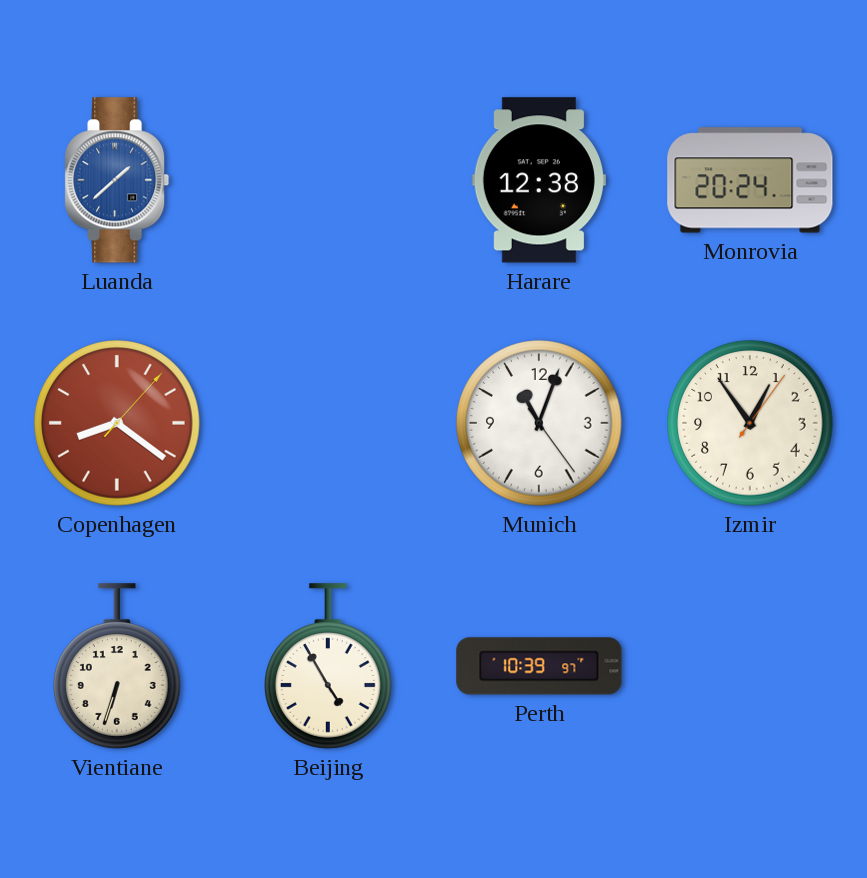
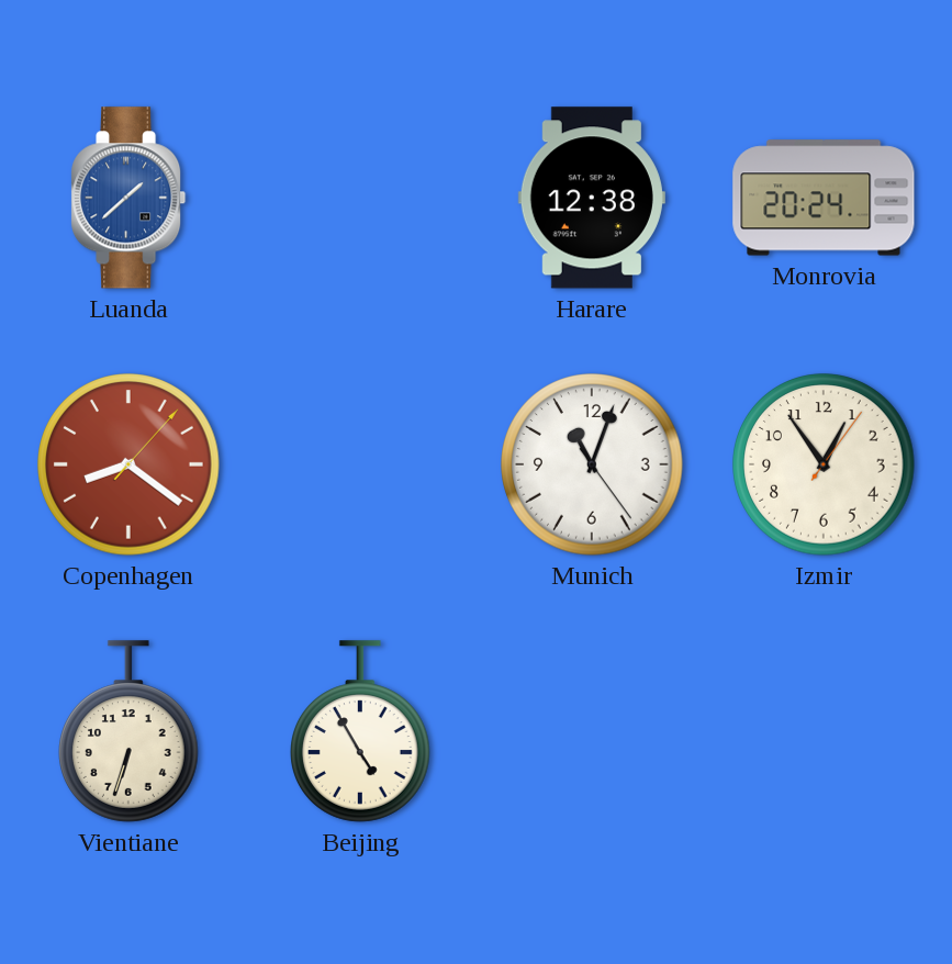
Perth: 10:39 -> none (539, 666)
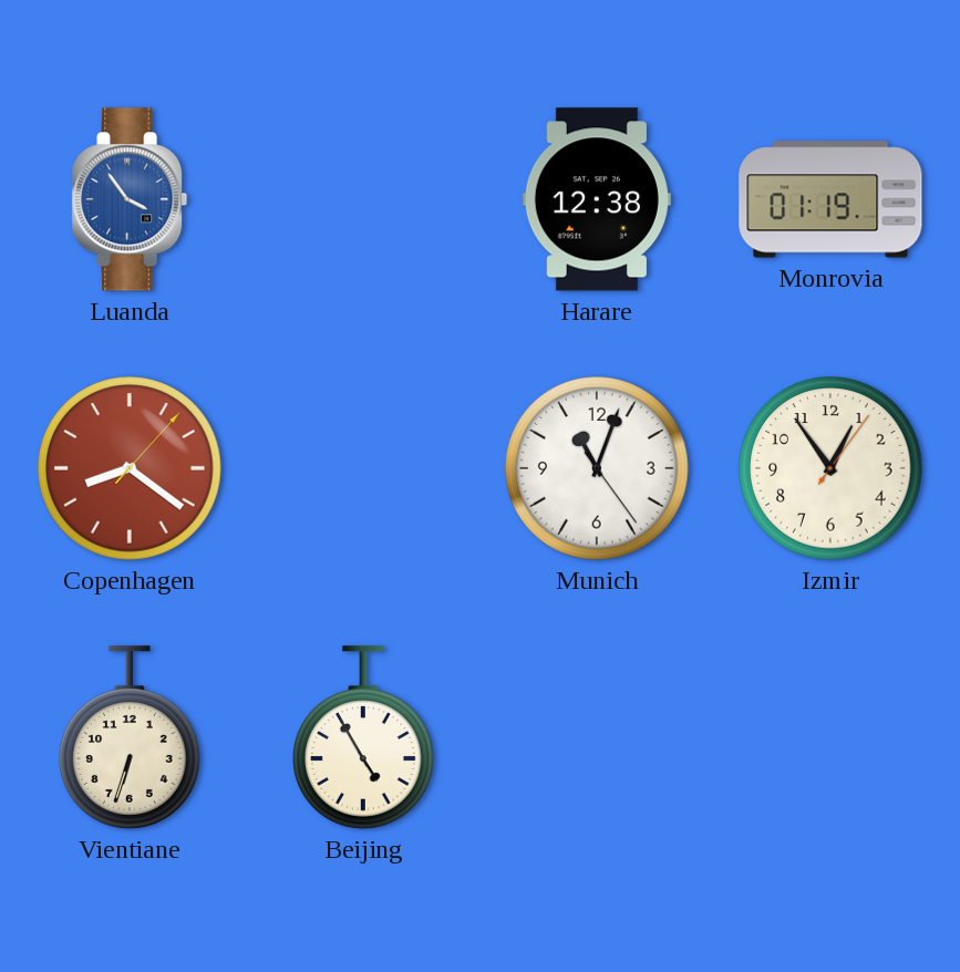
Luanda: 1:38 -> 3:54 (131, 199)
Monrovia: 20:24 -> 01:19 (830, 199)
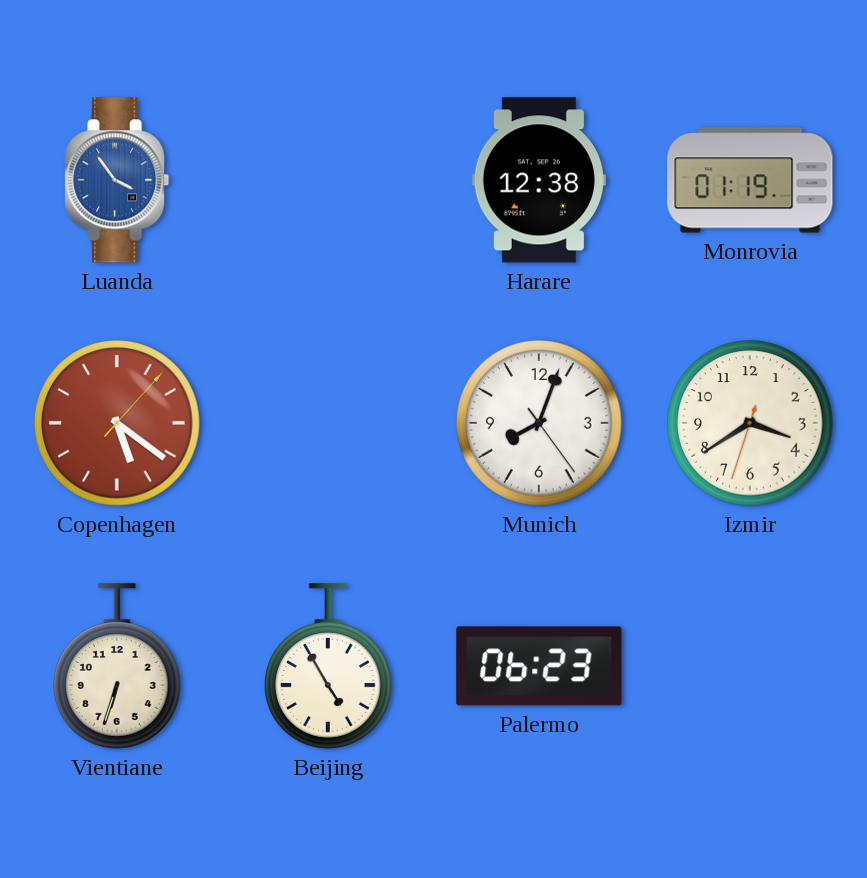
Copenhagen: 8:21 -> 5:21 (117, 423)
Munich: 11:03 -> 8:03 (539, 423)
Izmir: 12:54 -> 3:39 (750, 423)
Palermo: none -> 06:23 (539, 666)
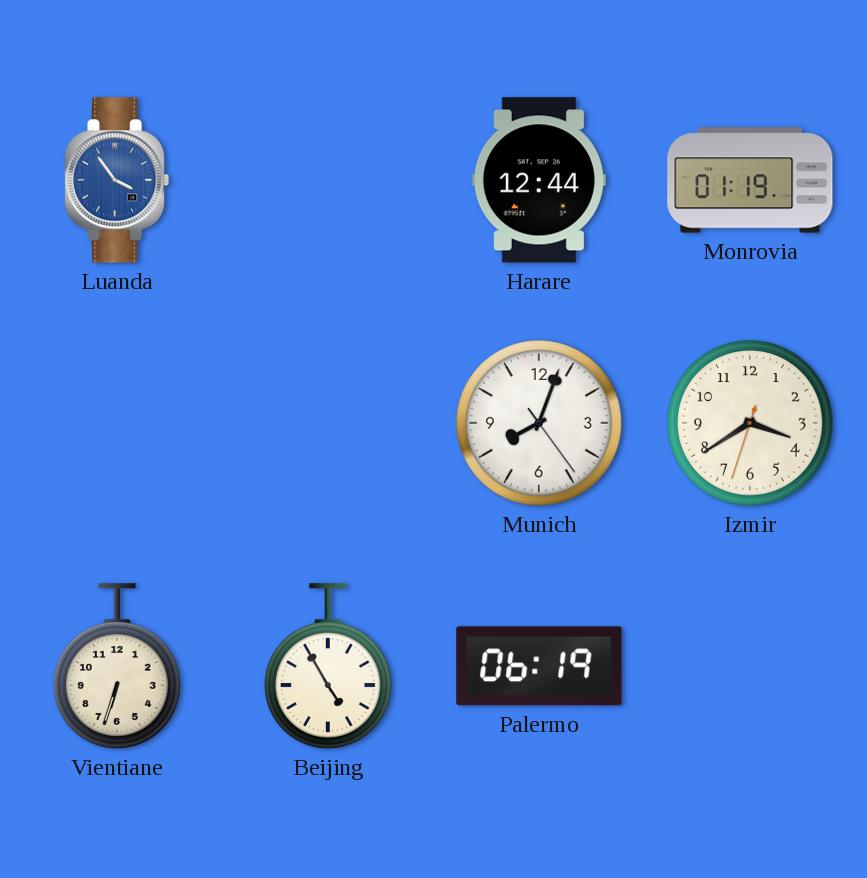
Harare: 12:38 -> 12:44 (539, 180)
Copenhagen: 5:21 -> none (117, 423)
Palermo: 06:23 -> 06:19 (539, 666)
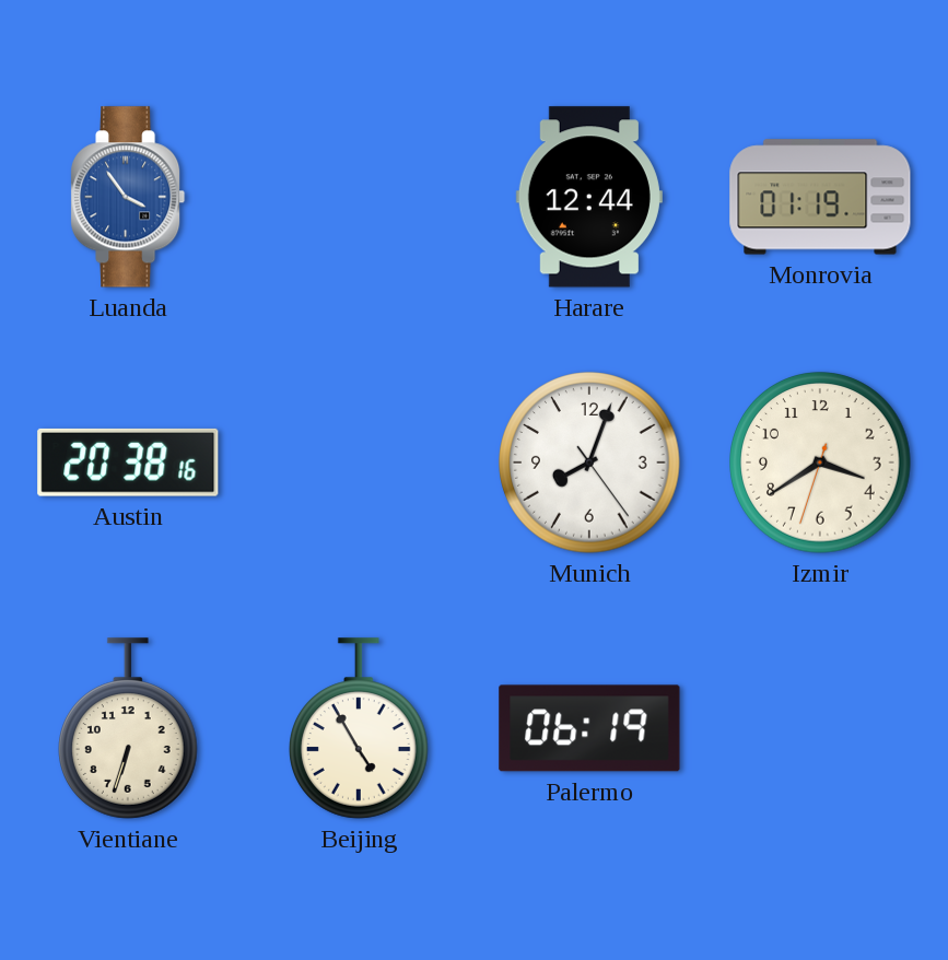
Austin: none -> 20:38 (128, 463)
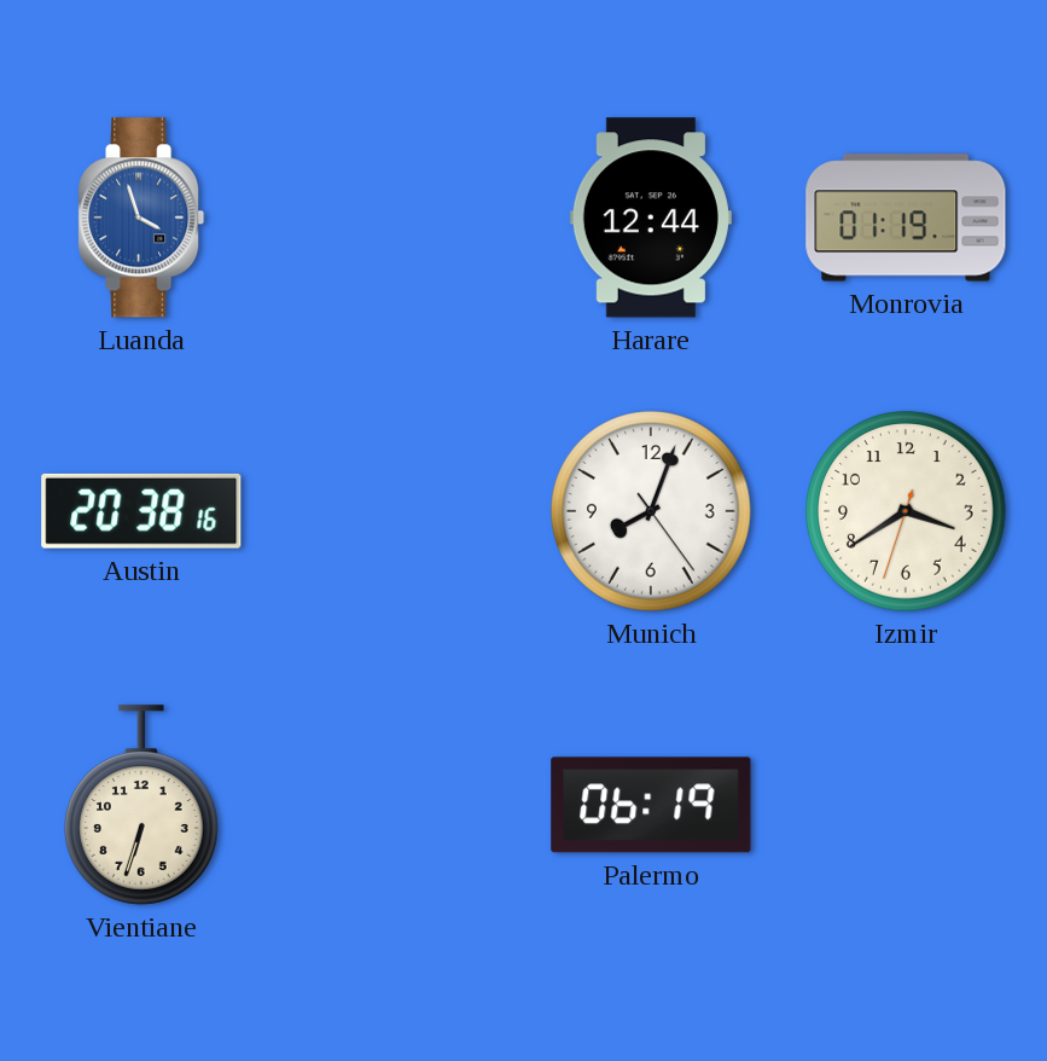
Luanda: 3:54 -> 3:57 (142, 218)
Beijing: 4:55 -> none (360, 728)
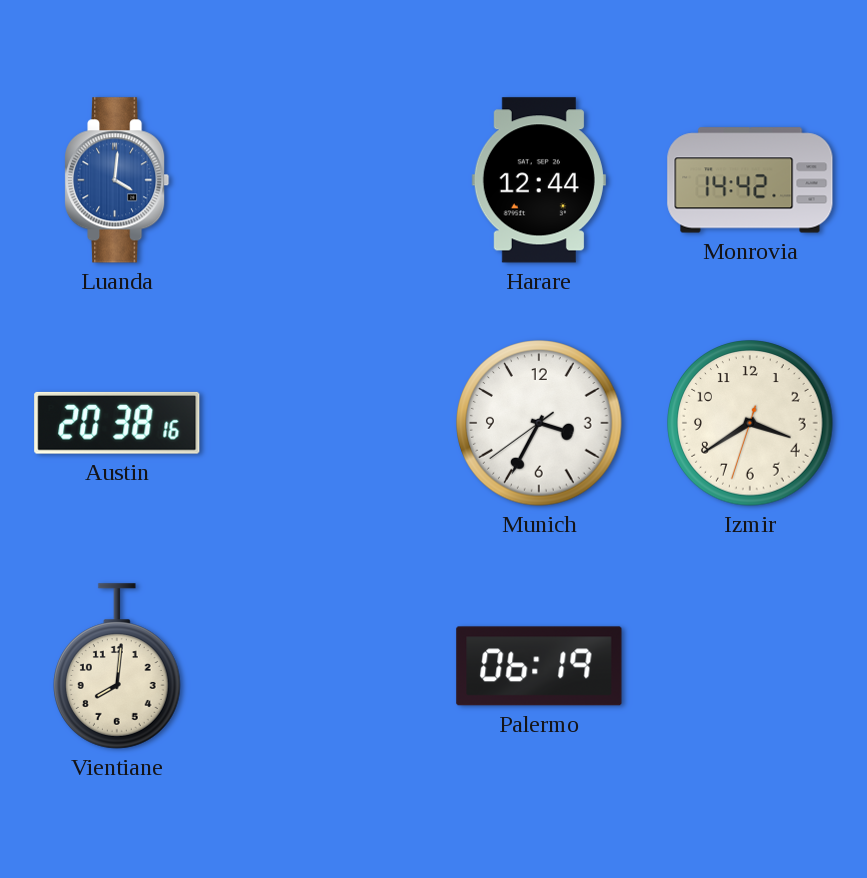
Luanda: 3:57 -> 4:01 (118, 180)
Monrovia: 01:19 -> 14:42 (750, 180)
Munich: 8:03 -> 3:34 (539, 423)
Vientiane: 6:33 -> 8:01 (118, 666)
